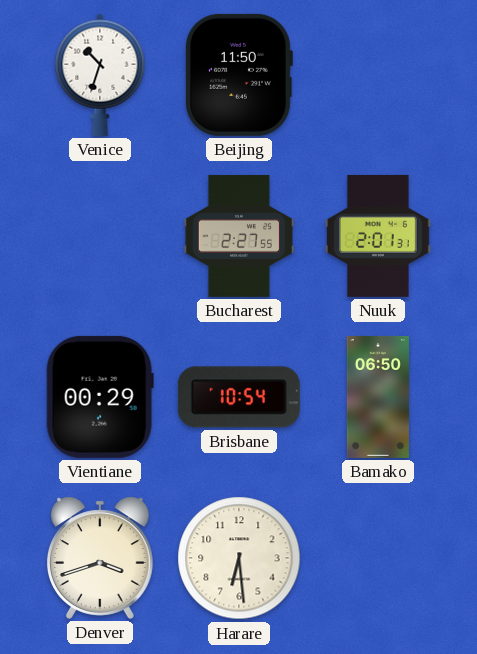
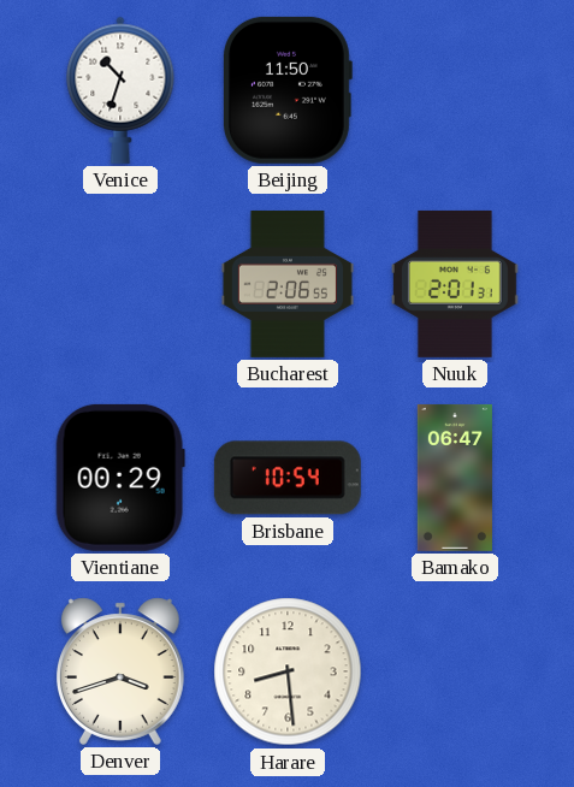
Bucharest: 2:27 -> 2:06 (288, 284)
Bamako: 06:50 -> 06:47 (455, 478)
Harare: 6:29 -> 8:29 (288, 671)
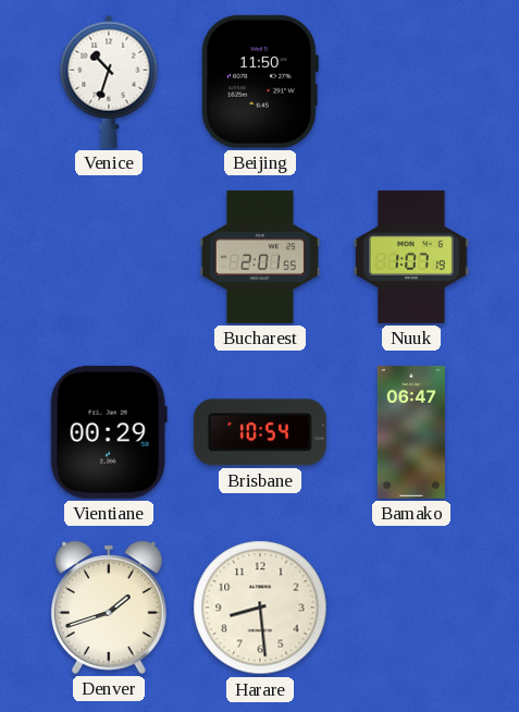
Bucharest: 2:06 -> 2:01 (260, 257)
Nuuk: 2:01 -> 1:07 (412, 257)
Denver: 3:42 -> 1:42 (109, 607)
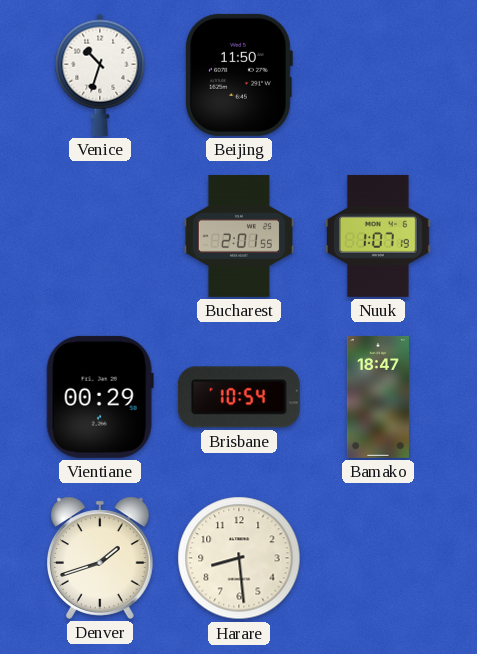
Bamako: 06:47 -> 18:47 (378, 397)
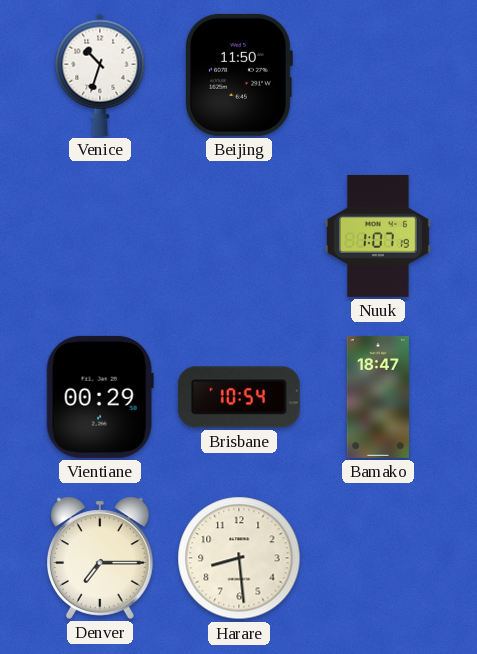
Bucharest: 2:01 -> none (239, 236)
Denver: 1:42 -> 7:15 (100, 558)
